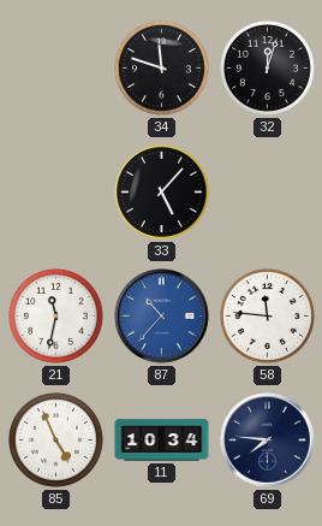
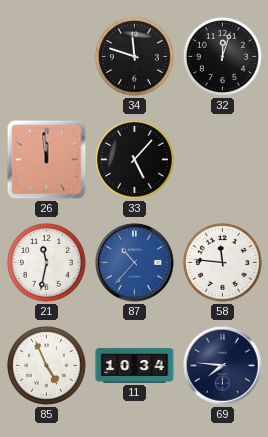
26: none -> 11:59 (47, 160)
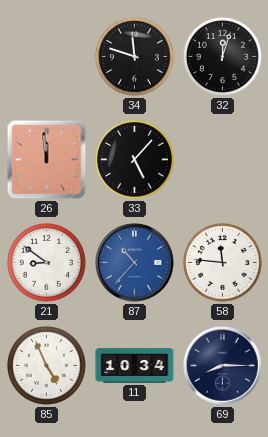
21: 11:32 -> 8:51 (46, 262)
69: 7:46 -> 8:15 (223, 366)
